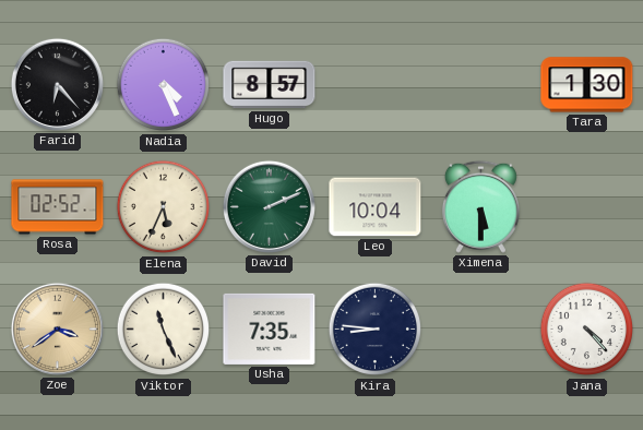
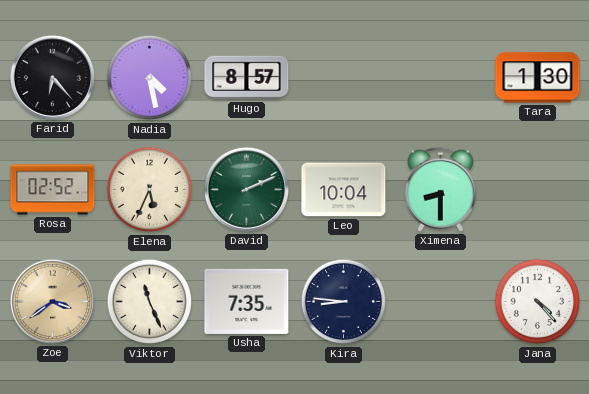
Nadia: 4:26 -> 4:28 (150, 78)
Ximena: 5:30 -> 8:30 (440, 189)
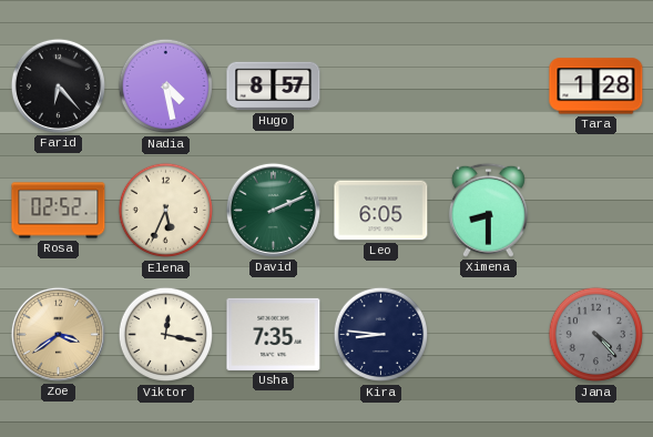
Tara: 1:30 -> 1:28 (596, 87)
Leo: 10:04 -> 6:05 (381, 211)
Viktor: 11:26 -> 12:17 (166, 335)
Jana dial: white -> grey (596, 335)
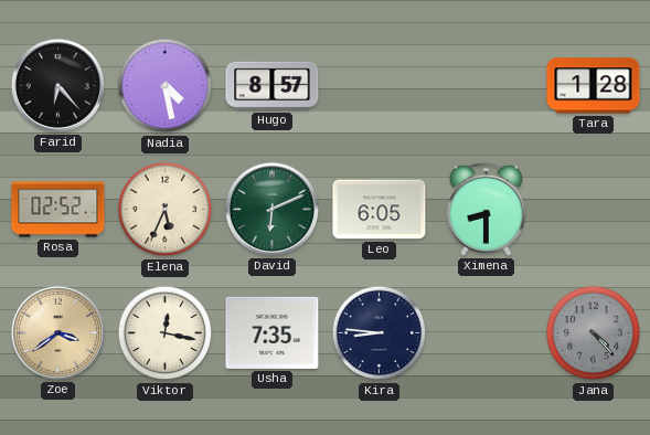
David: 2:11 -> 6:11 (271, 209)
